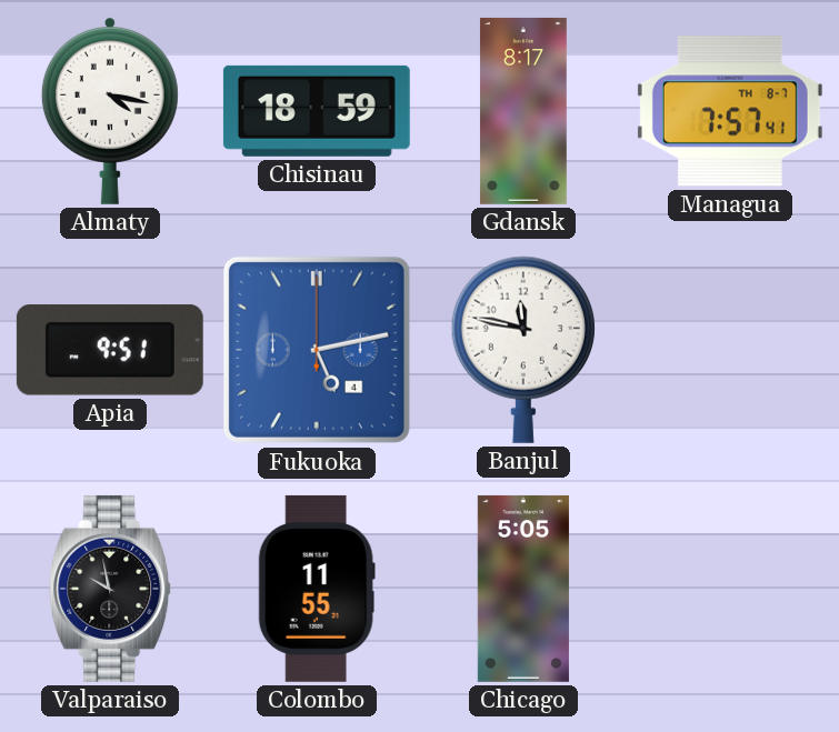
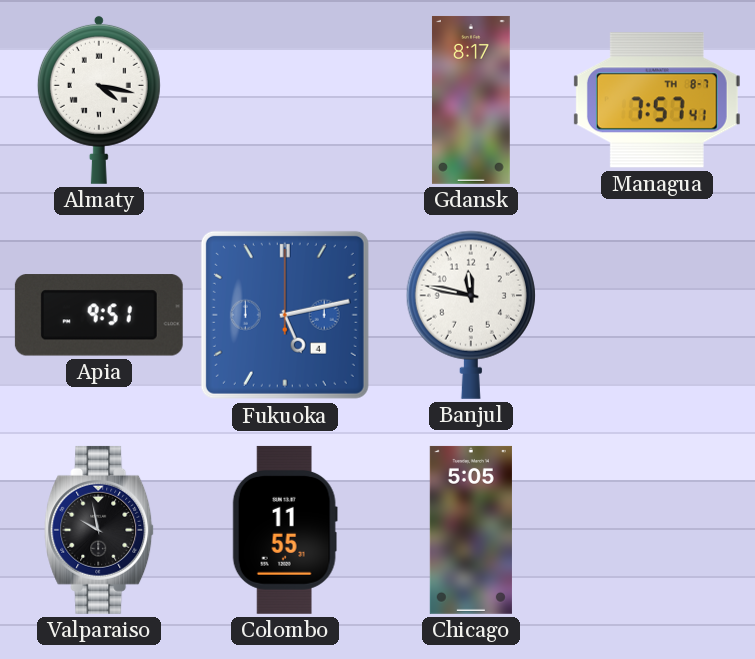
Chisinau: 18:59 -> none (317, 111)
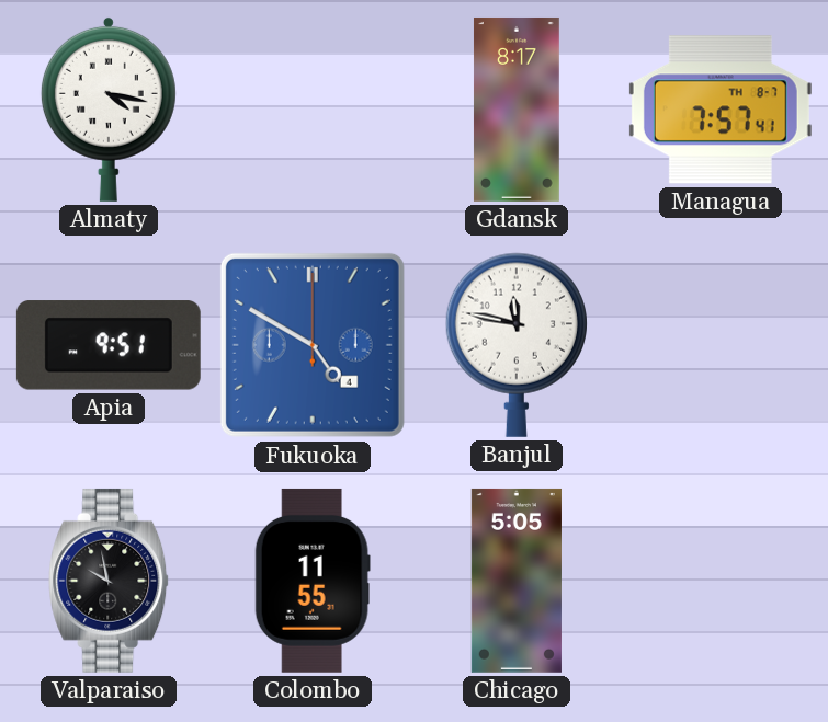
Fukuoka: 5:13 -> 4:50 (313, 345)
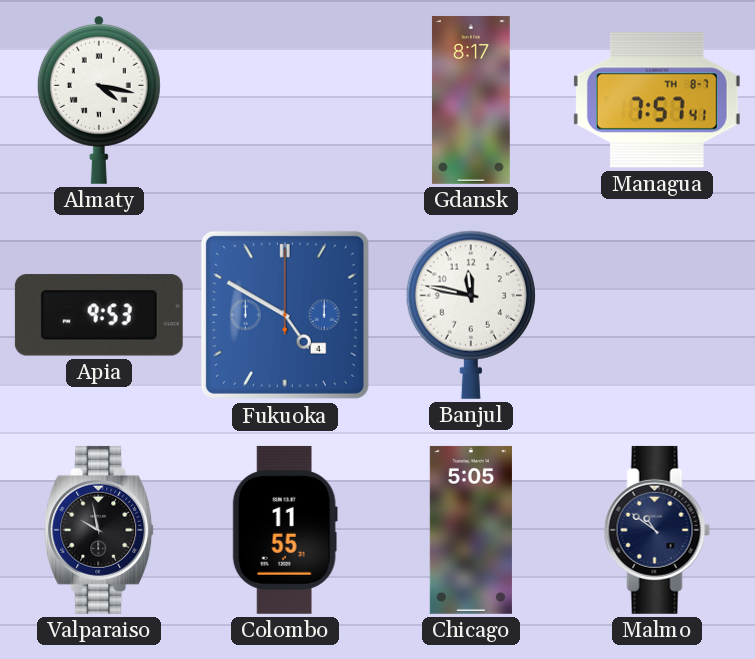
Apia: 9:51 -> 9:53 (99, 315)
Malmo: none -> 10:51 (657, 530)
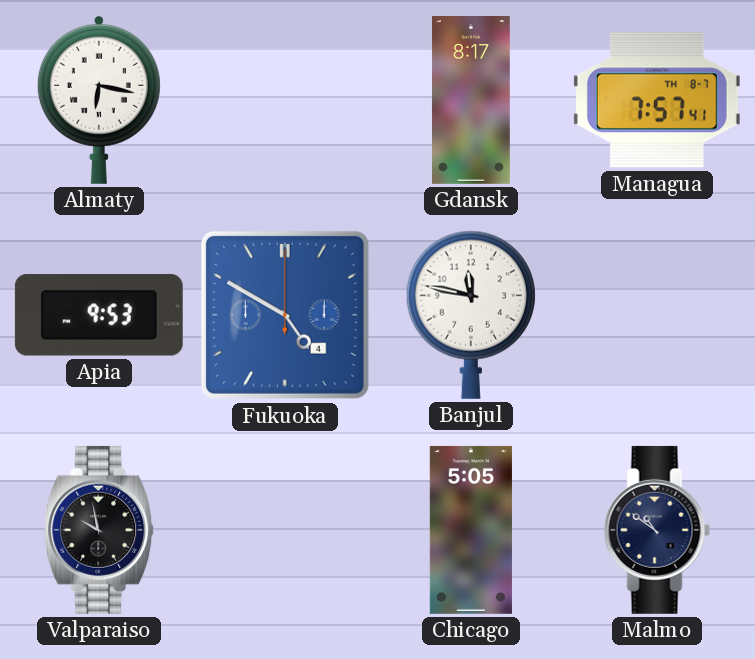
Almaty: 4:17 -> 6:17 (99, 99)
Colombo: 11:55 -> none (285, 530)
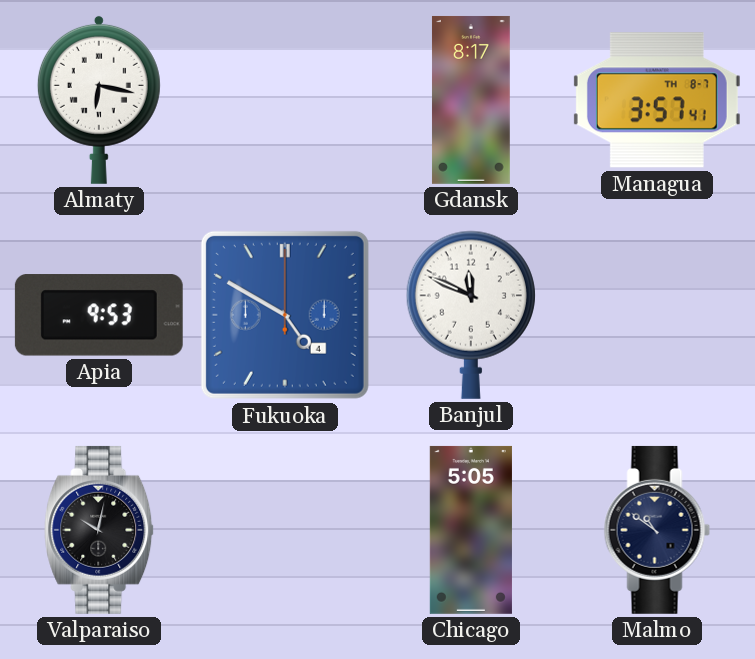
Managua: 7:57 -> 3:57 (657, 100)
Banjul: 11:47 -> 11:49 (471, 315)
Valparaiso: 9:58 -> 10:02 (100, 530)
